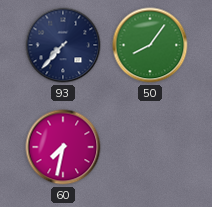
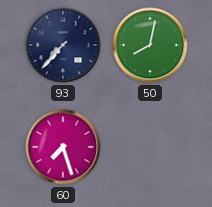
50: 8:06 -> 8:02 (150, 45)
60: 7:32 -> 7:27 (63, 147)
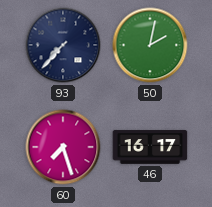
50: 8:02 -> 2:02 (150, 45)
46: none -> 16:17 (150, 147)
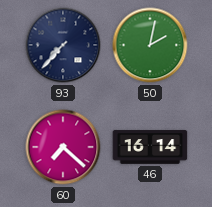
60: 7:27 -> 7:22 (63, 147)
46: 16:17 -> 16:14 (150, 147)
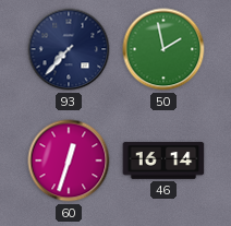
50: 2:02 -> 1:58 (163, 49)
60: 7:22 -> 12:33 (69, 160)
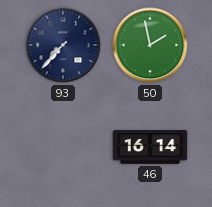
60: 12:33 -> none (69, 160)
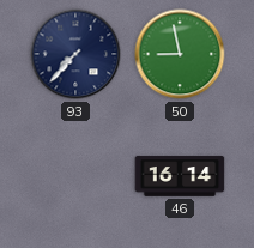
50: 1:58 -> 8:58 (180, 54)
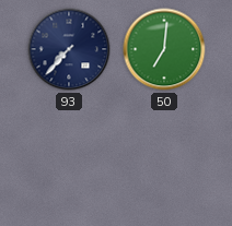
50: 8:58 -> 7:01 (164, 49)
46: 16:14 -> none (180, 176)
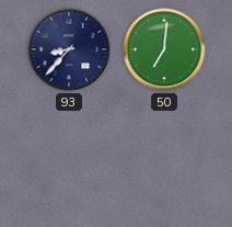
93: 7:37 -> 8:37 (69, 49)
